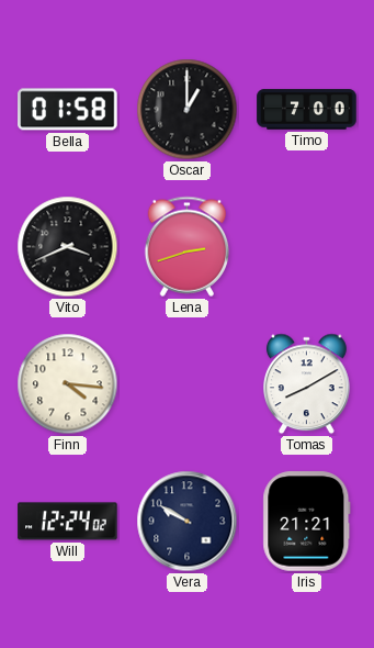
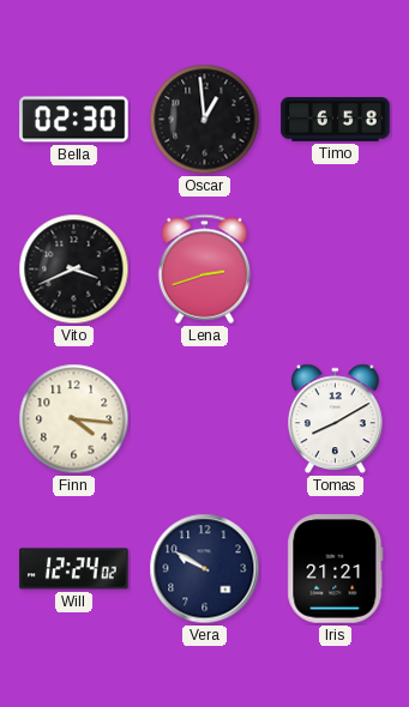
Bella: 01:58 -> 02:30 (74, 120)
Oscar: 1:00 -> 12:59 (205, 120)
Timo: 7:00 -> 6:58 (336, 120)
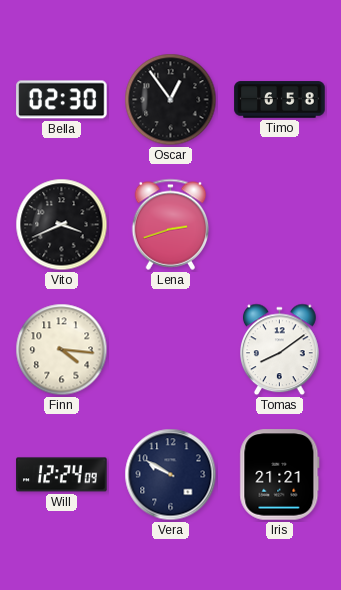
Oscar: 12:59 -> 12:54 (171, 100)
Tomas: 8:10 -> 8:09 (280, 350)
Will: 12:24:02 -> 12:24:09 (62, 475)
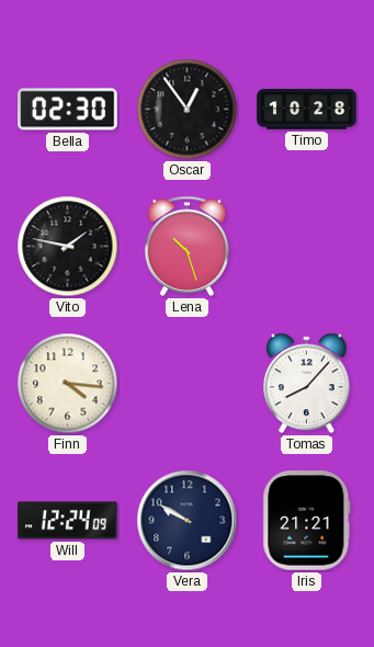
Timo: 6:58 -> 10:28 (307, 110)
Vito: 3:41 -> 1:47 (68, 247)
Lena: 2:42 -> 10:27 (188, 246)
Tomas: 8:09 -> 8:07 (307, 384)
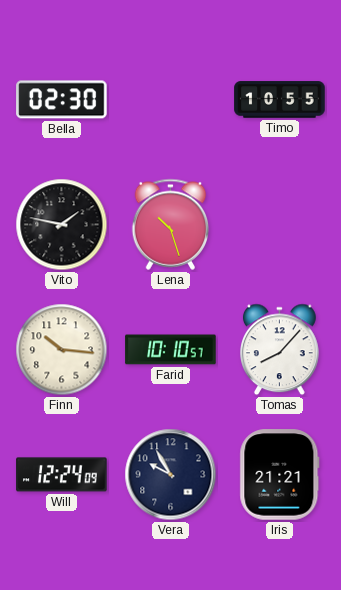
Oscar: 12:54 -> none (188, 110)
Timo: 10:28 -> 10:55 (280, 100)
Finn: 4:16 -> 10:16 (62, 350)
Farid: none -> 10:10 (171, 350)
Vera: 9:50 -> 9:55 (171, 475)
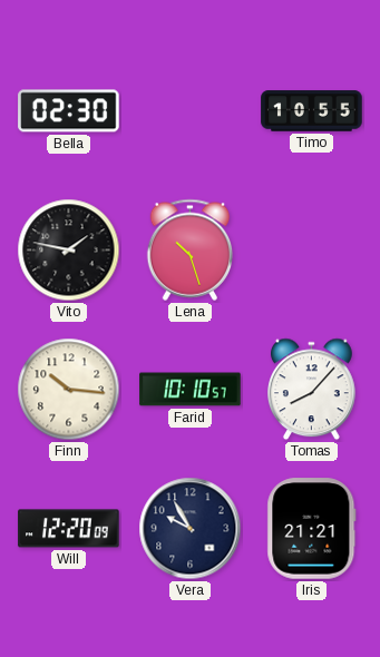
Will: 12:24 -> 12:20 (69, 529)
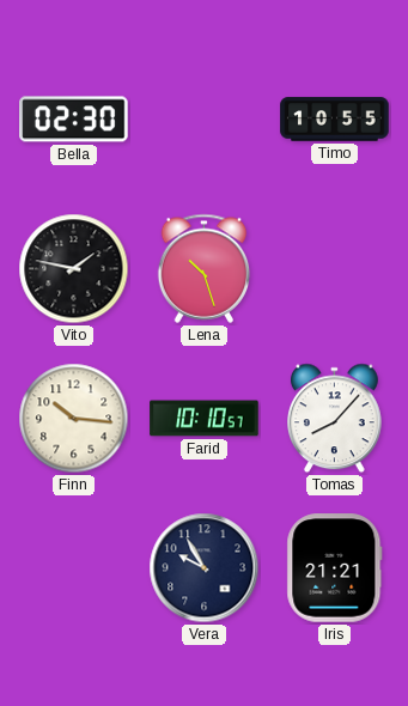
Will: 12:20 -> none (69, 529)
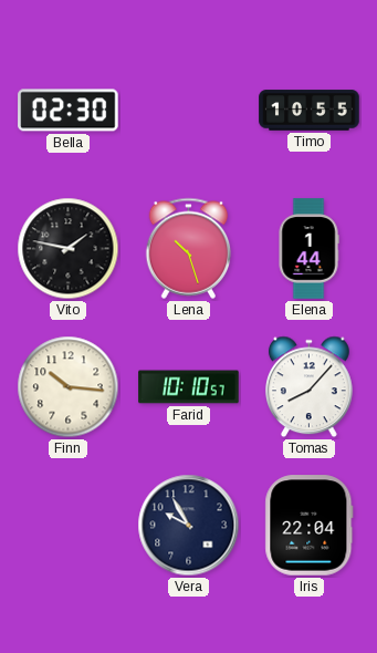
Elena: none -> 1:44 (308, 249)
Iris: 21:21 -> 22:04 (310, 526)
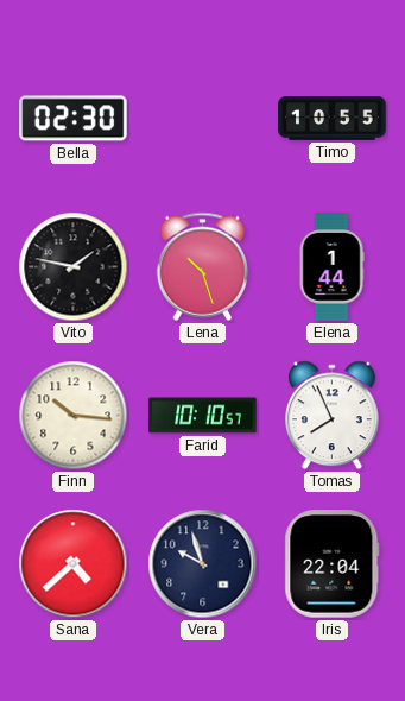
Tomas: 8:07 -> 7:56 (333, 416)
Sana: none -> 4:38 (74, 564)
Vera: 9:55 -> 9:57 (203, 564)
